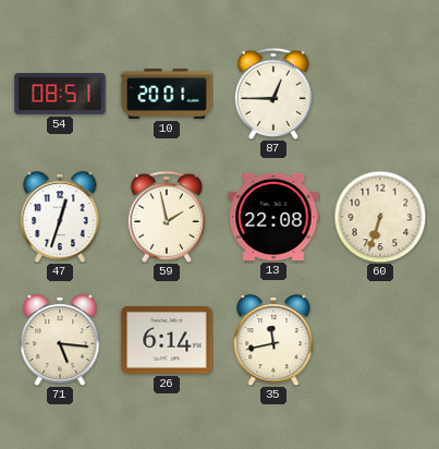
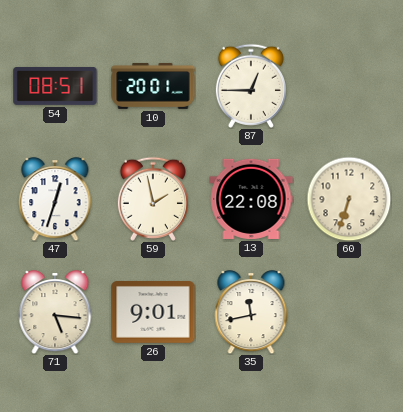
26: 6:14 -> 9:01 (153, 313)
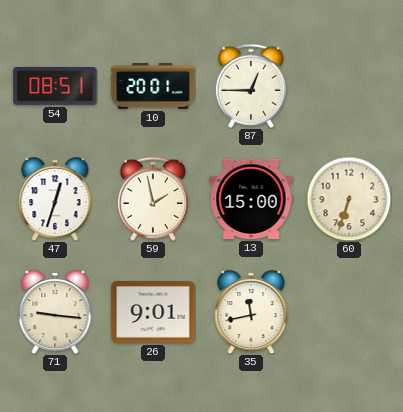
13: 22:08 -> 15:00 (251, 199)
71: 5:16 -> 9:16 (55, 312)
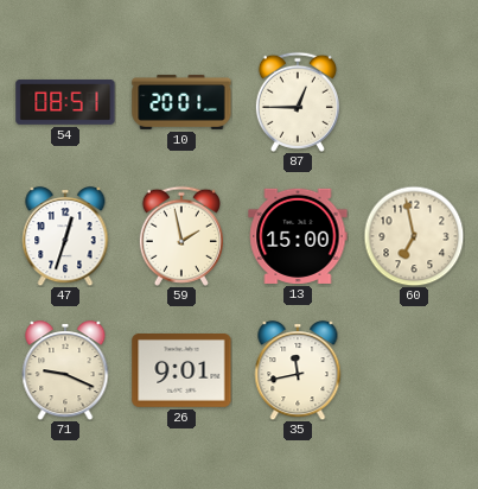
60: 6:33 -> 6:58 (414, 236)
71: 9:16 -> 9:19 (65, 370)
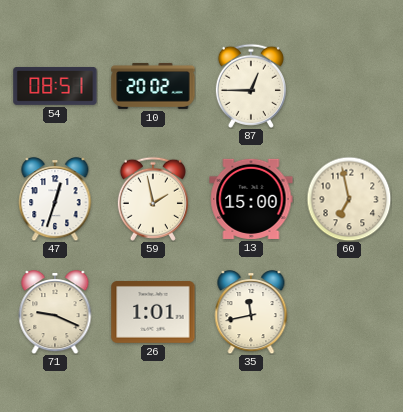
10: 20:01 -> 20:02 (153, 86)
26: 9:01 -> 1:01 (153, 313)
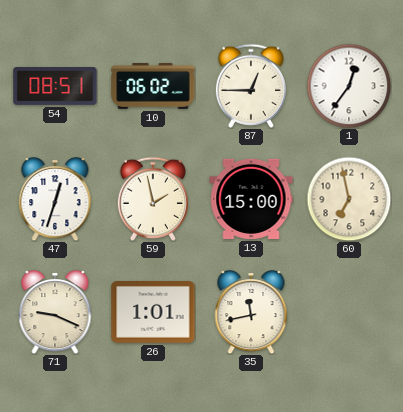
10: 20:02 -> 06:02 (153, 86)
1: none -> 12:36 (349, 86)
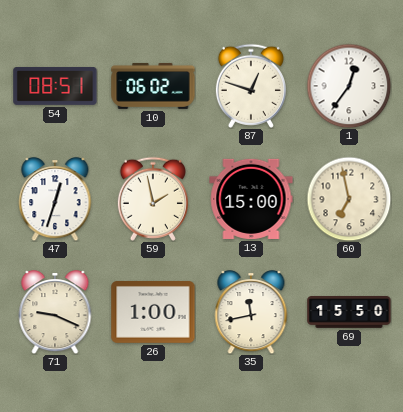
87: 12:45 -> 12:48 (251, 86)
26: 1:01 -> 1:00 (153, 313)
69: none -> 15:50 (349, 313)
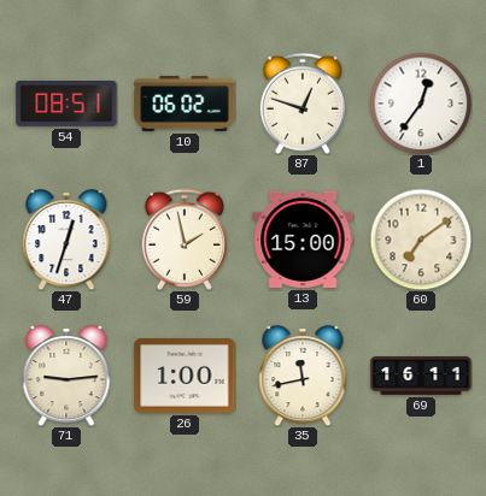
60: 6:58 -> 7:09 (421, 240)
71: 9:19 -> 9:14 (66, 376)
69: 15:50 -> 16:11 (421, 377)
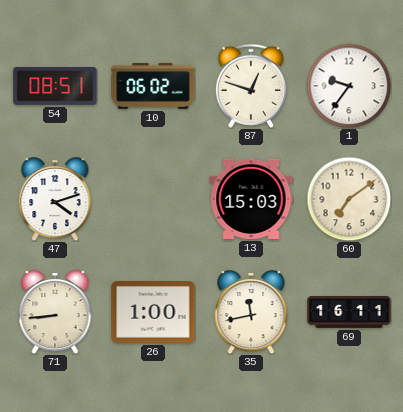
1: 12:36 -> 9:36 (349, 86)
47: 12:33 -> 4:12 (55, 199)
59: 1:58 -> none (185, 240)
13: 15:00 -> 15:03 (251, 199)
71: 9:14 -> 8:44 (55, 312)
